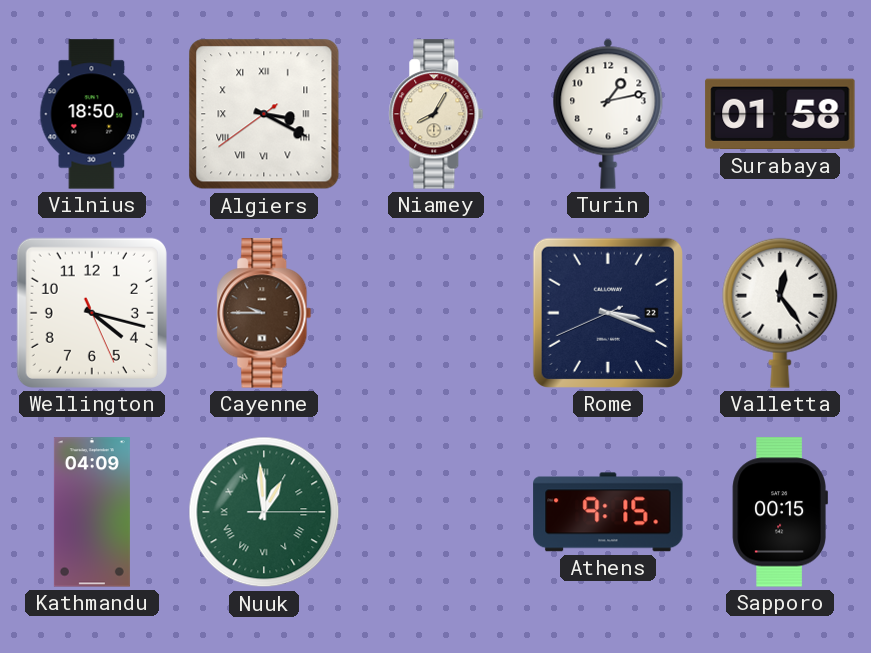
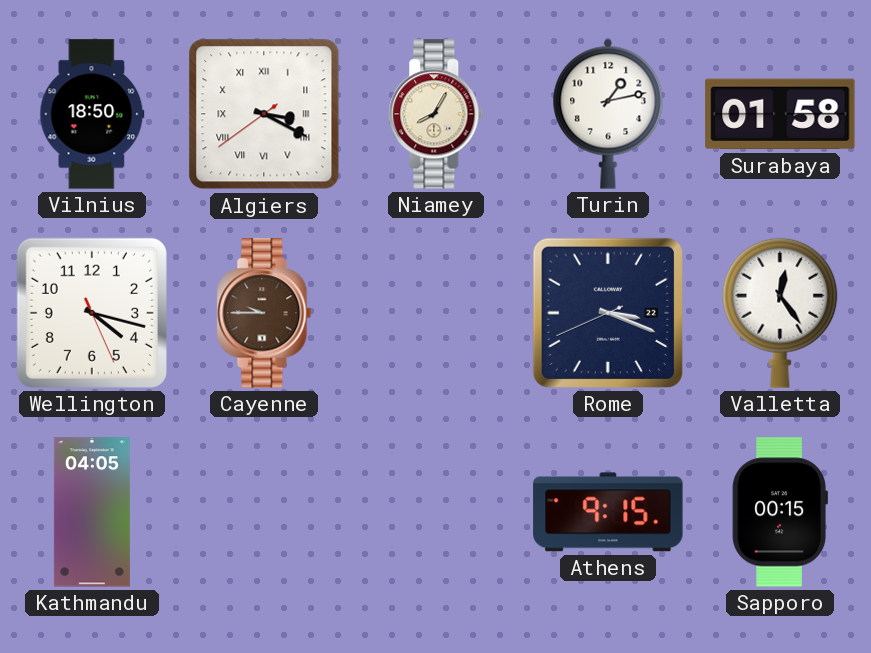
Kathmandu: 04:09 -> 04:05 (92, 512)
Nuuk: 12:59 -> none (264, 512)
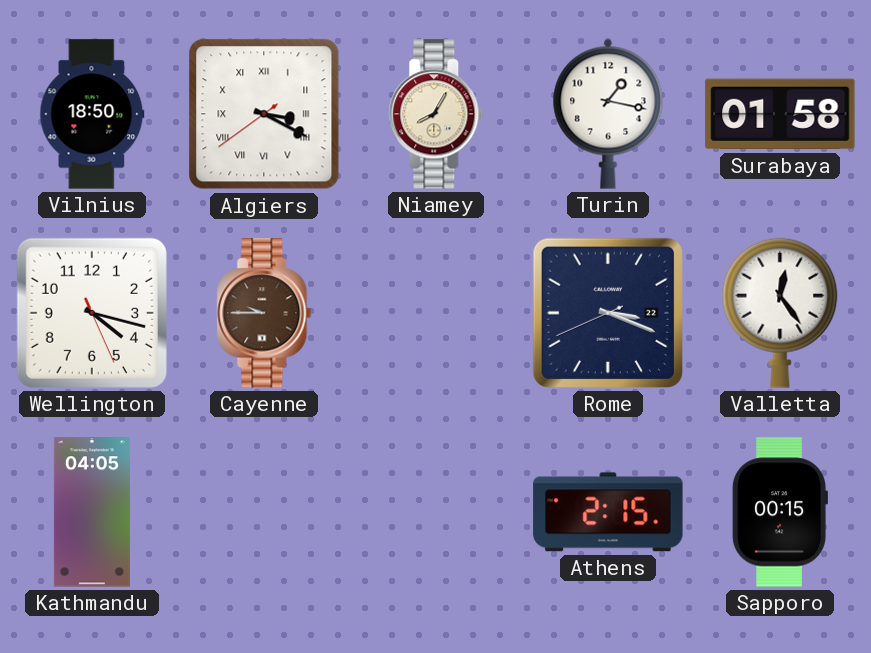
Turin: 1:13 -> 1:17 (608, 114)
Athens: 9:15 -> 2:15 (608, 512)
